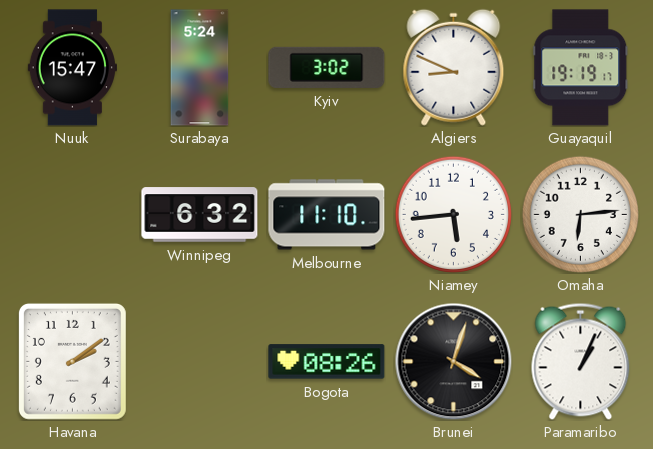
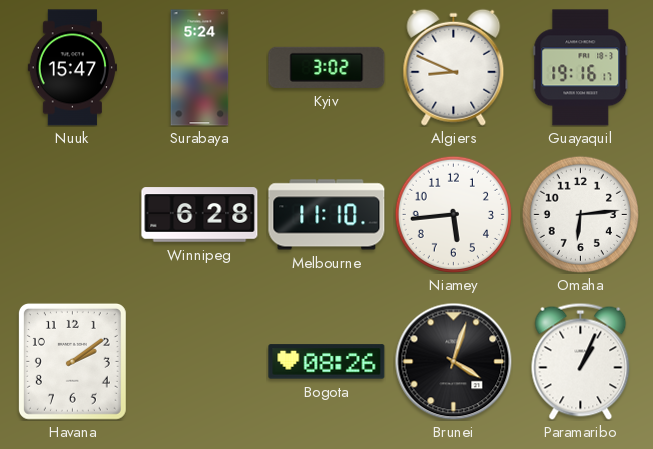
Guayaquil: 19:19 -> 19:16 (581, 68)
Winnipeg: 6:32 -> 6:28 (200, 215)
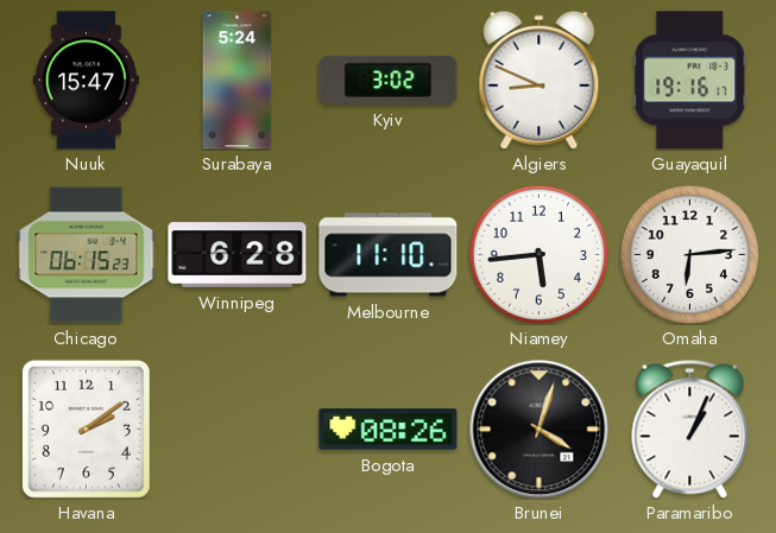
Chicago: none -> 06:15 (87, 255)
